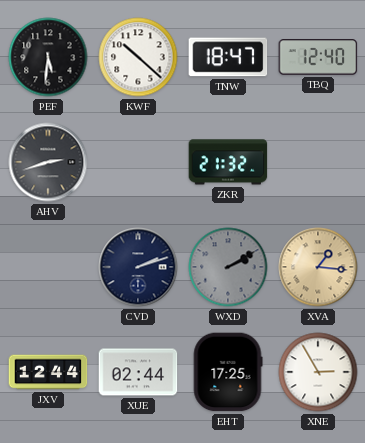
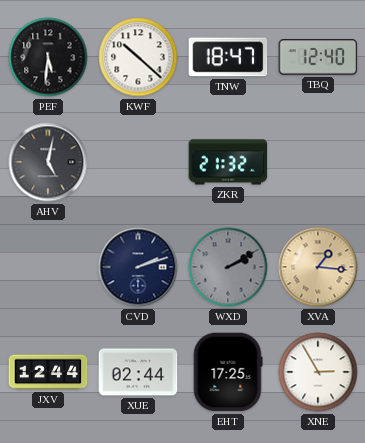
AHV: 2:42 -> 5:02 (48, 162)
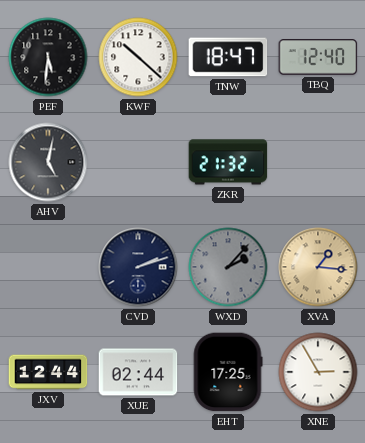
WXD: 2:10 -> 2:07 (228, 267)
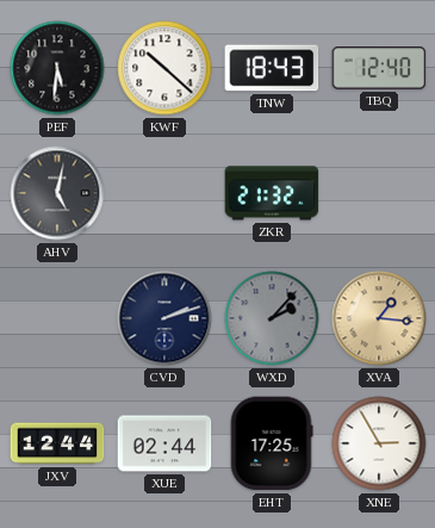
TNW: 18:47 -> 18:43 (272, 68)
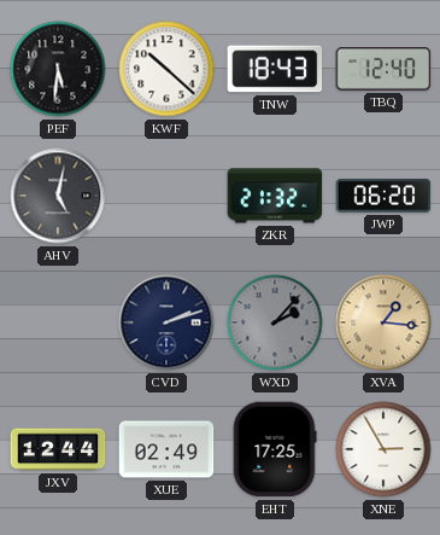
JWP: none -> 06:20 (383, 196)
XUE: 02:44 -> 02:49 (166, 449)
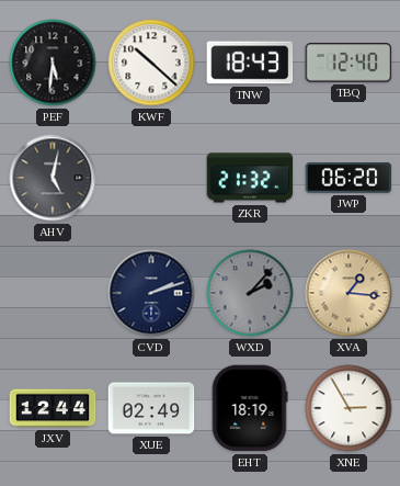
EHT: 17:25 -> 18:19 (250, 408)
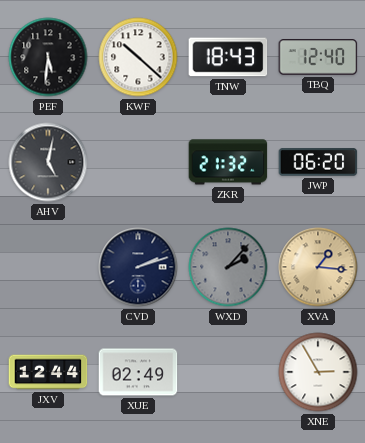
EHT: 18:19 -> none (250, 408)
